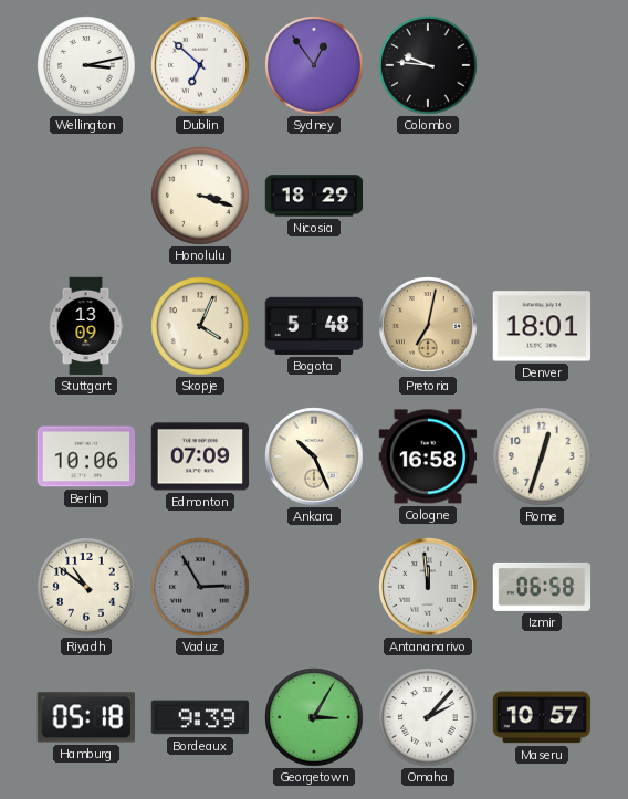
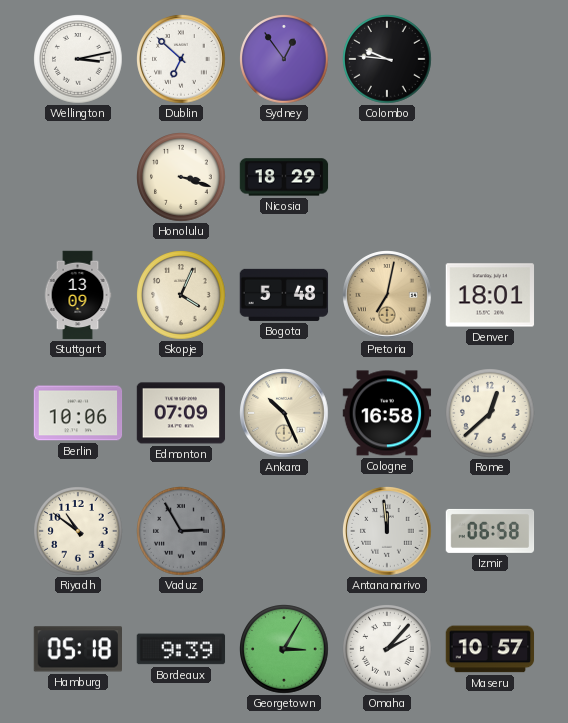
Rome: 12:33 -> 12:38 (490, 413)
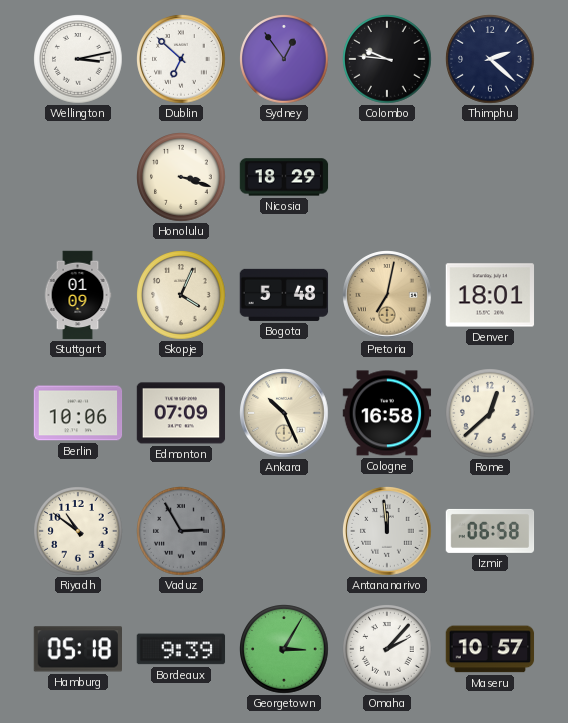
Thimphu: none -> 2:22 (490, 59)
Stuttgart: 13:09 -> 01:09 (78, 295)
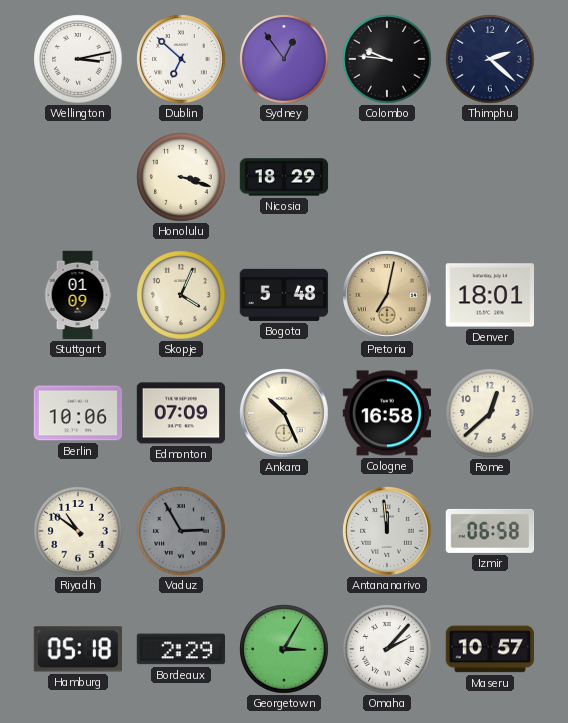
Bordeaux: 9:39 -> 2:29 (181, 649)
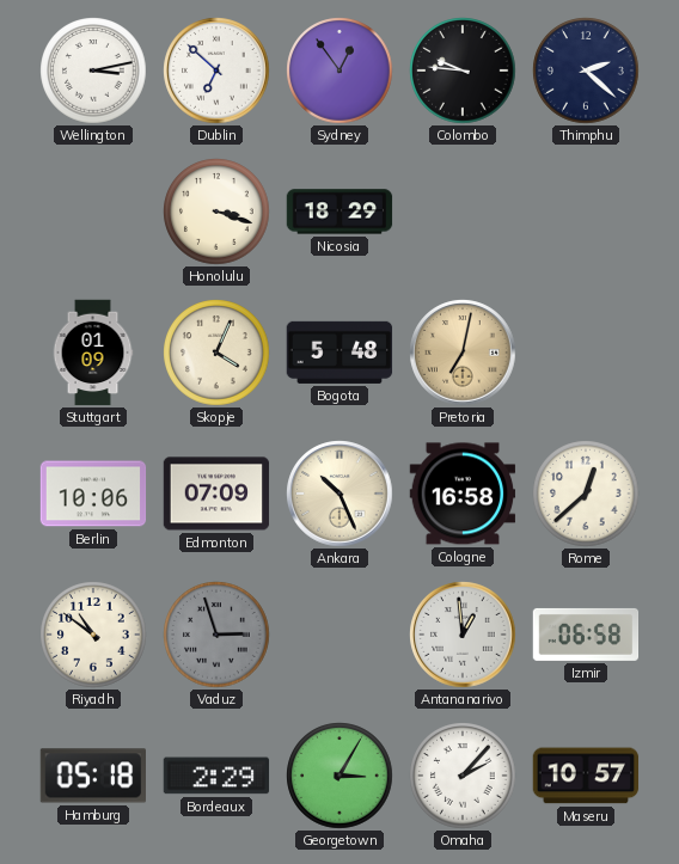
Denver: 18:01 -> none (490, 295)
Vaduz: 2:55 -> 2:57 (216, 635)
Antananarivo: 11:59 -> 12:59 (463, 635)
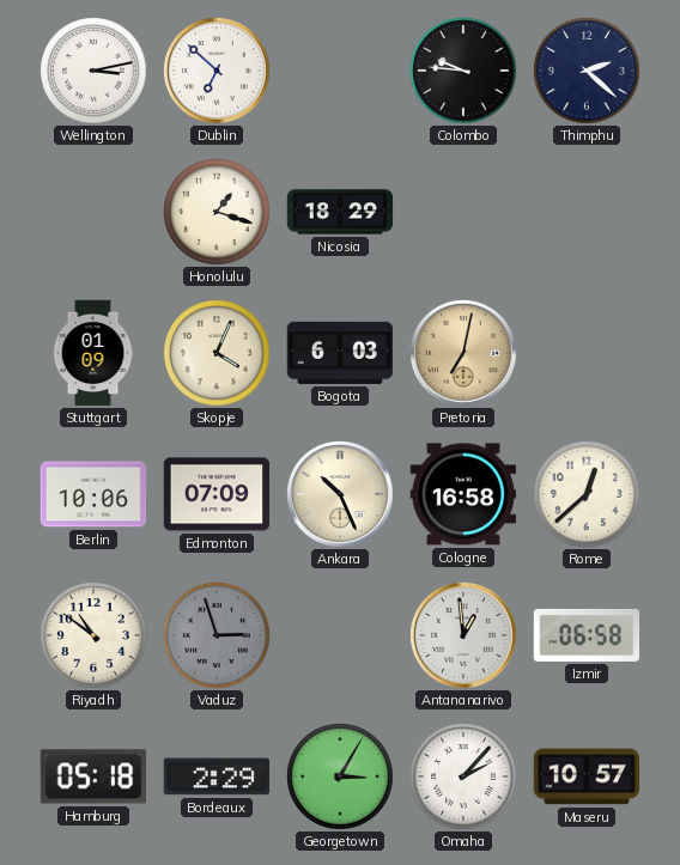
Sydney: 12:54 -> none (339, 71)
Honolulu: 3:18 -> 1:18 (217, 212)
Bogota: 5:48 -> 6:03 (340, 353)
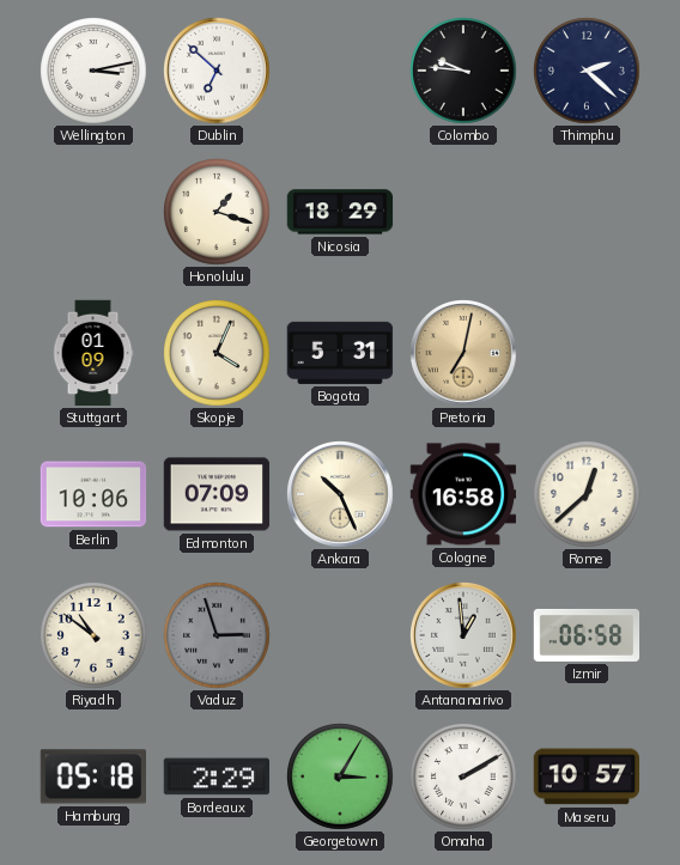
Bogota: 6:03 -> 5:31 (340, 353)
Omaha: 2:07 -> 2:10 (463, 776)
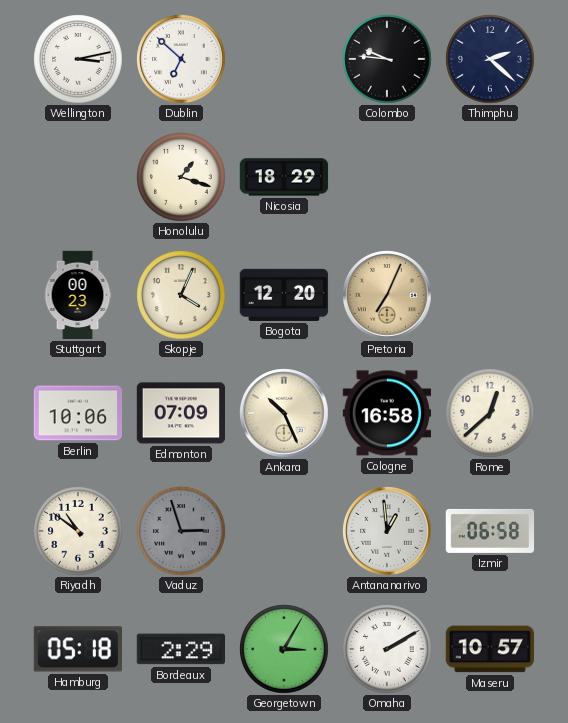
Stuttgart: 01:09 -> 00:23 (78, 295)
Bogota: 5:31 -> 12:20 (284, 295)
Pretoria: 7:02 -> 7:04 (387, 295)
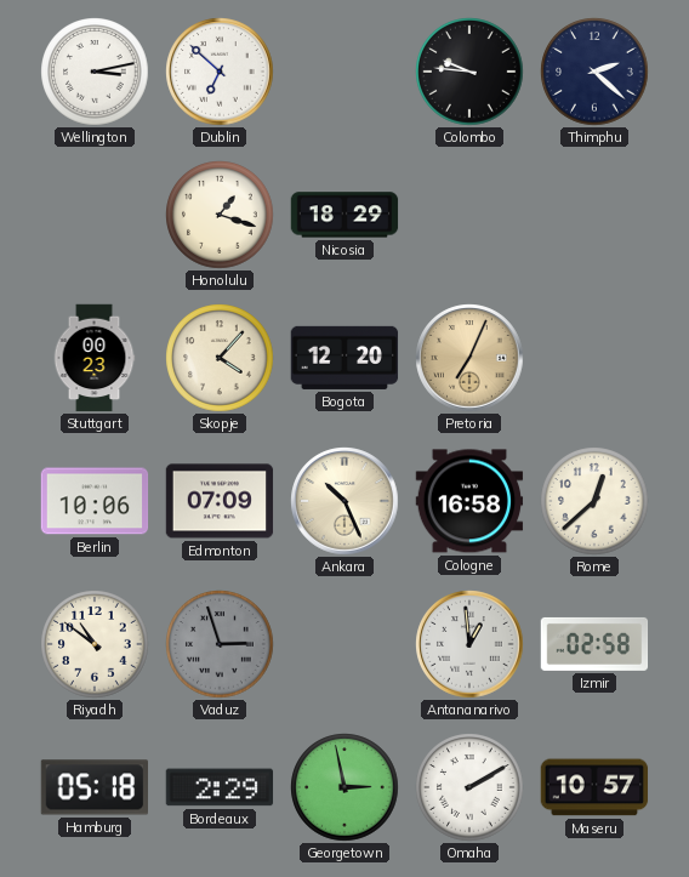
Skopje: 4:04 -> 4:07 (220, 358)
Izmir: 06:58 -> 02:58 (594, 644)
Georgetown: 3:05 -> 2:58 (344, 787)
